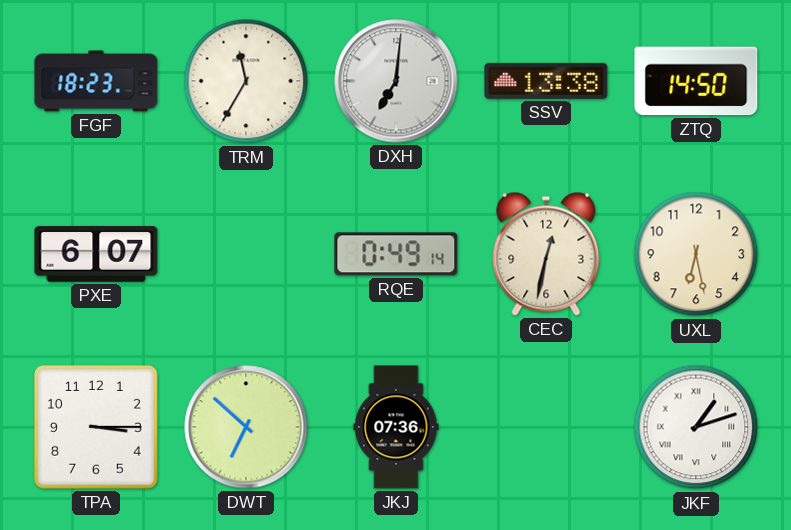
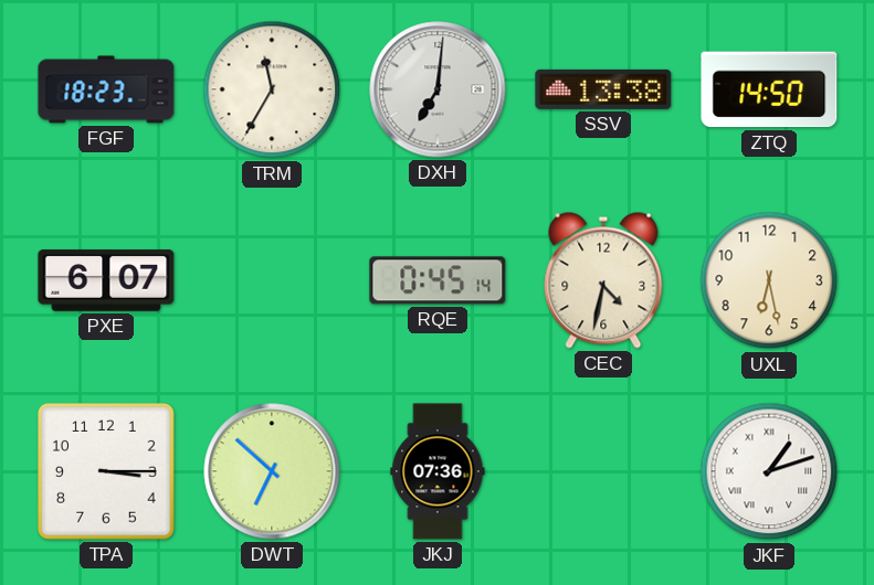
RQE: 0:49 -> 0:45 (438, 280)
CEC: 12:32 -> 4:32 (603, 280)
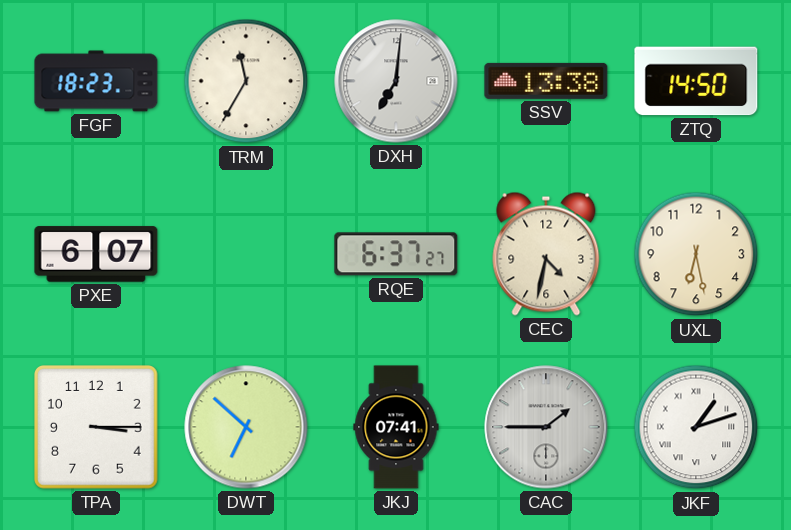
RQE: 0:45 -> 6:37 (396, 254)
JKJ: 07:36 -> 07:41 (396, 427)
CAC: none -> 1:45 (546, 427)
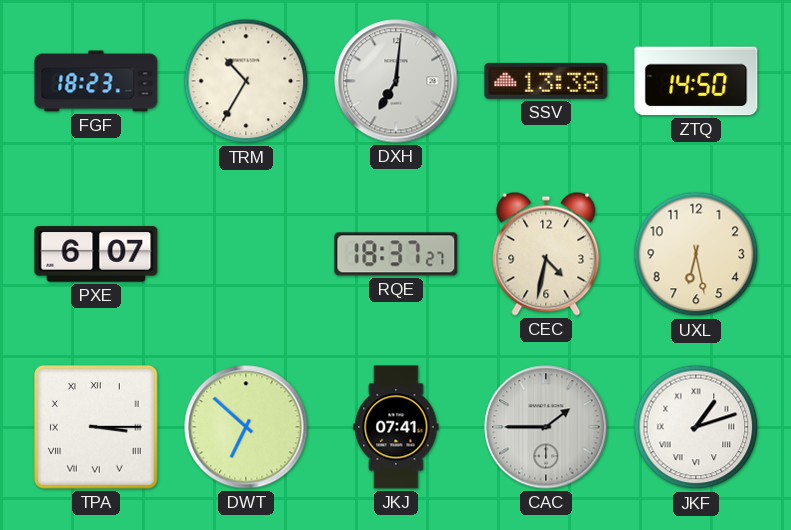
TRM: 11:35 -> 10:35 (246, 81)
RQE: 6:37 -> 18:37 (396, 254)
TPA numerals: Arabic -> Roman (97, 428)
